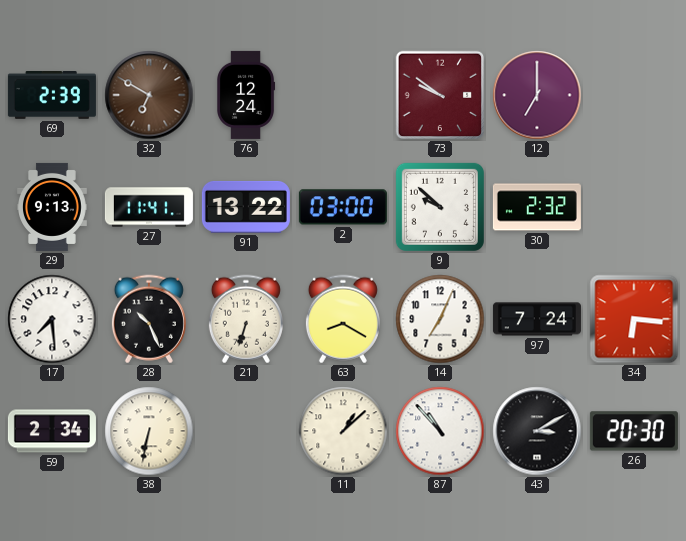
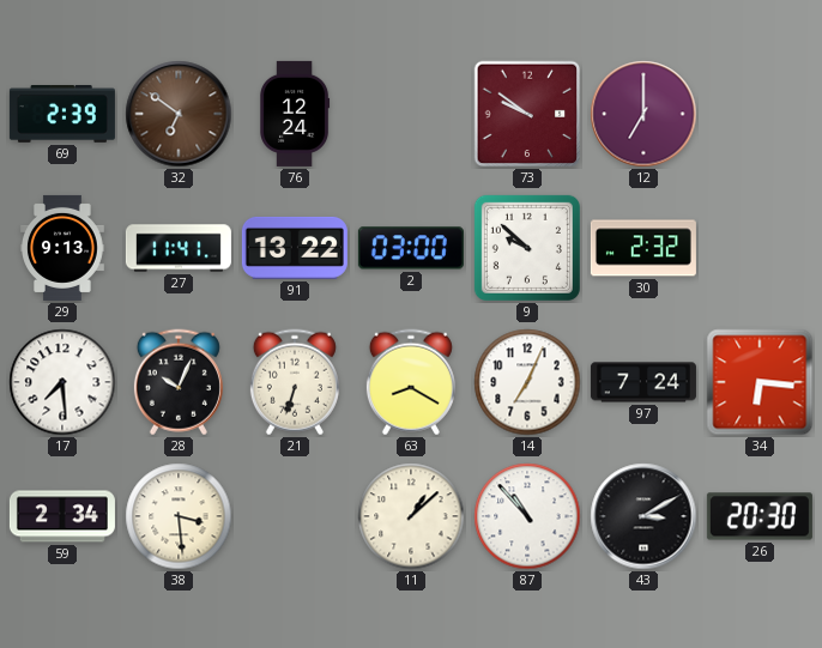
32: 6:50 -> 6:51 (179, 114)
28: 10:26 -> 10:04 (179, 382)
38: 6:32 -> 3:29 (179, 516)
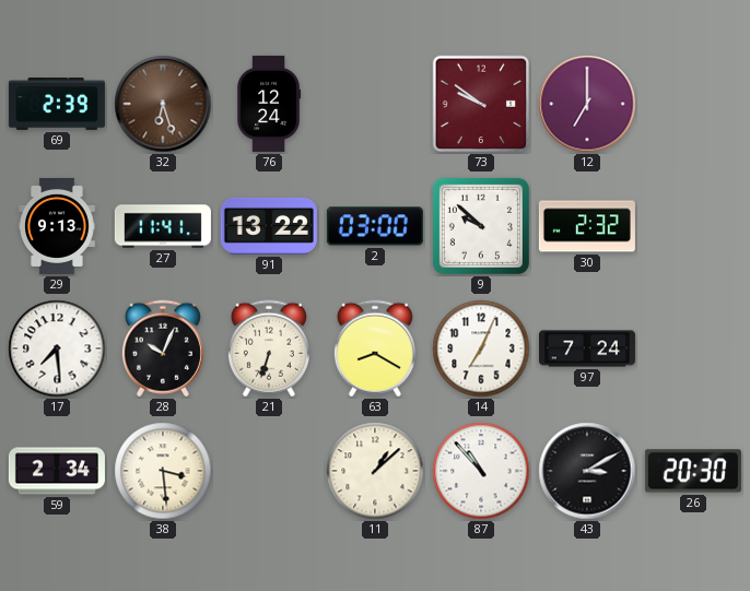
32: 6:51 -> 6:27 (163, 104)
34: 6:16 -> none (760, 382)
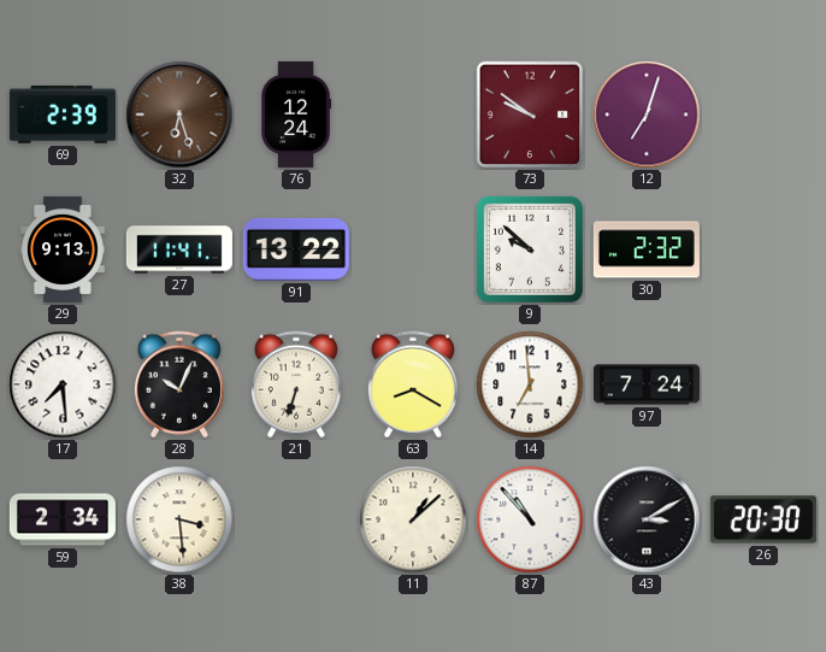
12: 7:00 -> 7:03 (647, 114)
2: 03:00 -> none (375, 226)
14: 7:04 -> 6:59 (530, 384)
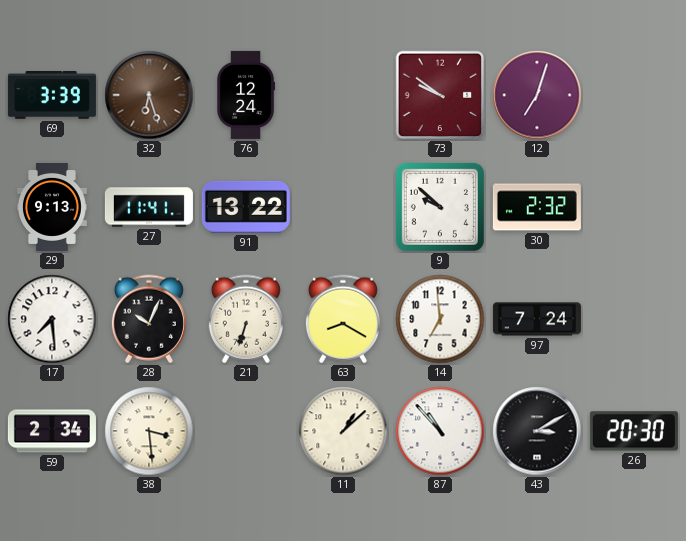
69: 2:39 -> 3:39 (52, 96)
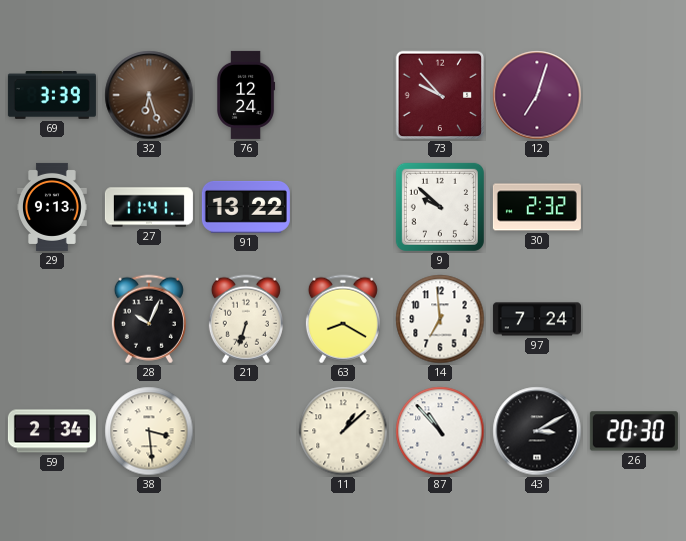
73: 9:51 -> 9:53 (440, 95)
17: 7:29 -> none (52, 319)
